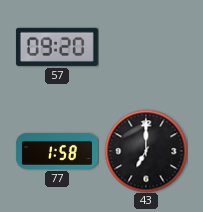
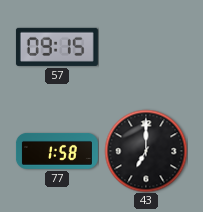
57: 09:20 -> 09:15 (57, 47)
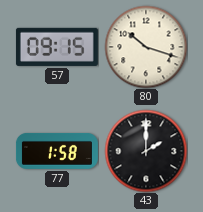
80: none -> 10:18 (146, 47)
43: 7:00 -> 2:00 (146, 151)
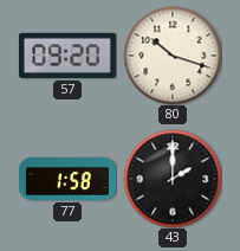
57: 09:15 -> 09:20 (67, 56)
